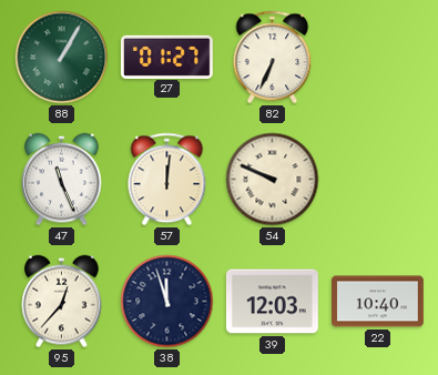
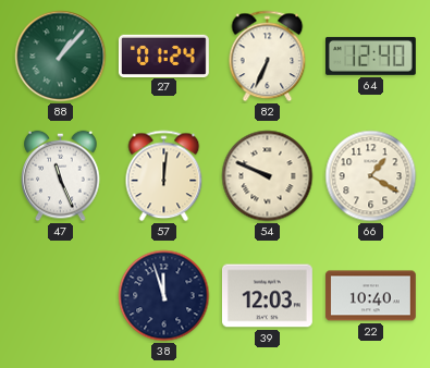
88: 1:05 -> 1:07 (61, 57)
27: 01:27 -> 01:24 (163, 56)
64: none -> 12:40 (370, 56)
66: none -> 1:20 (371, 176)
95: 12:37 -> none (62, 302)
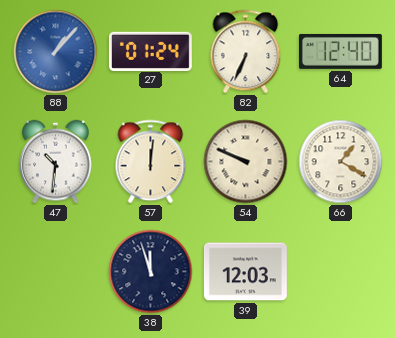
88 dial: green -> blue (56, 52)
47: 11:26 -> 10:31 (56, 162)
22: 10:40 -> none (370, 296)
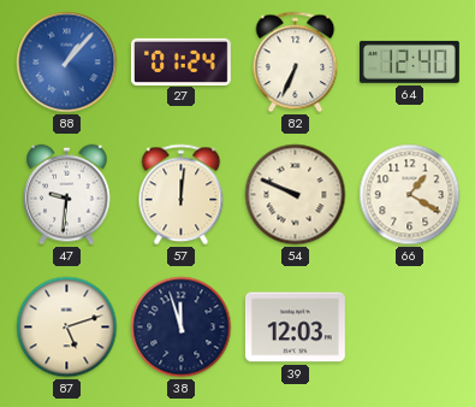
47: 10:31 -> 9:31 (67, 195)
87: none -> 5:12 (67, 328)
